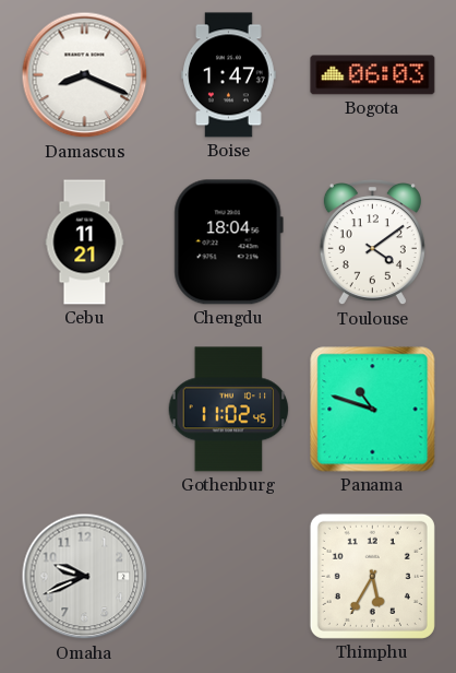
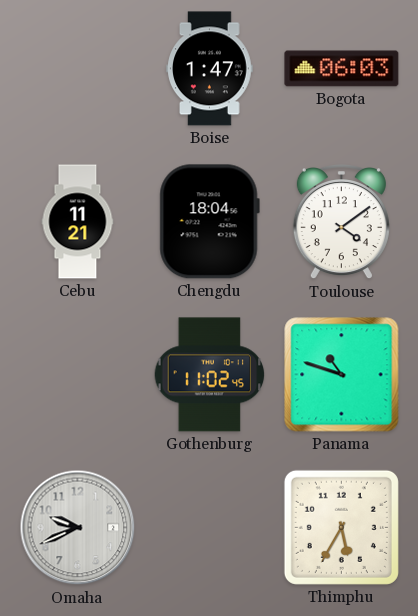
Damascus: 8:19 -> none (85, 75)
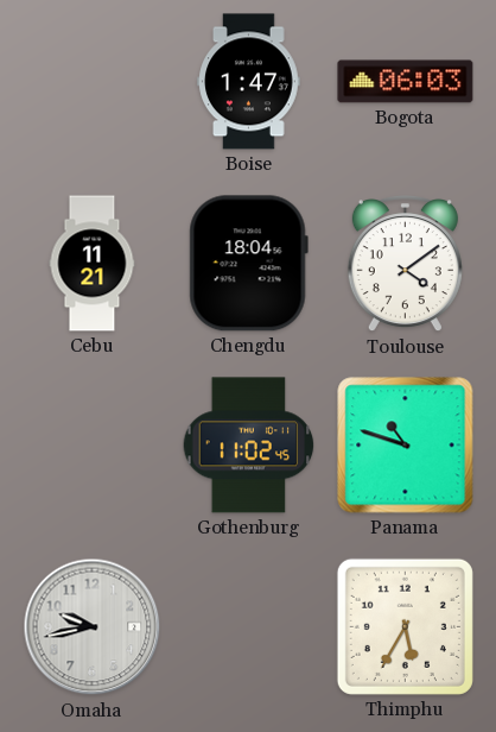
Omaha: 9:41 -> 9:43 (93, 627)
